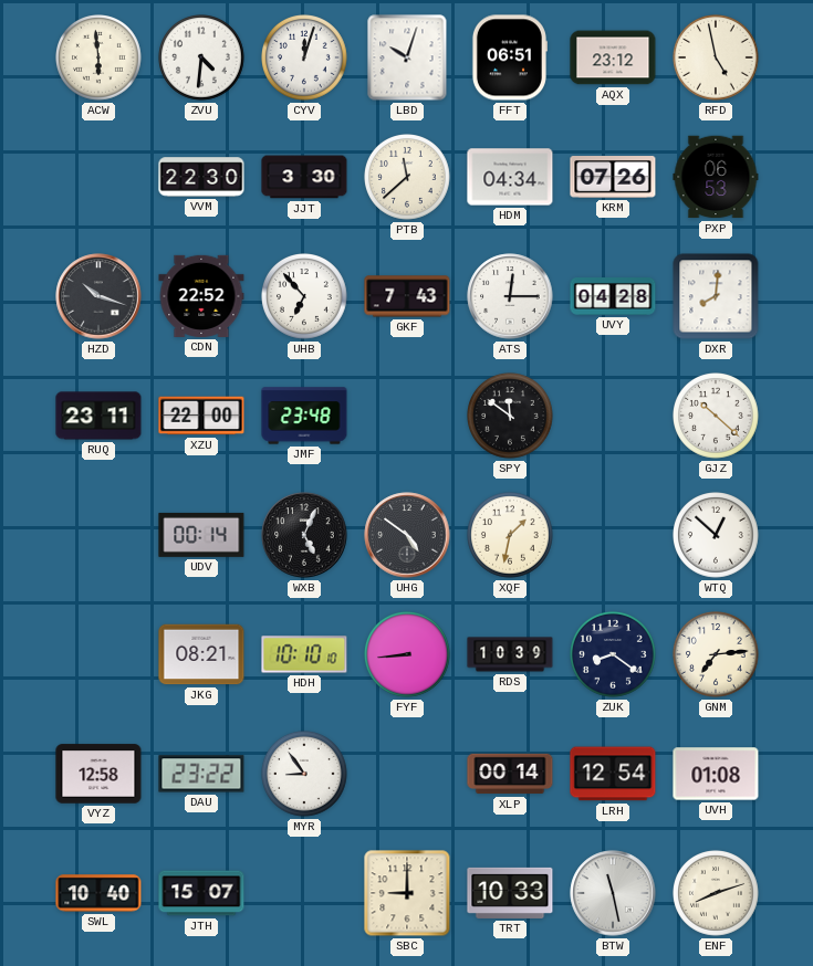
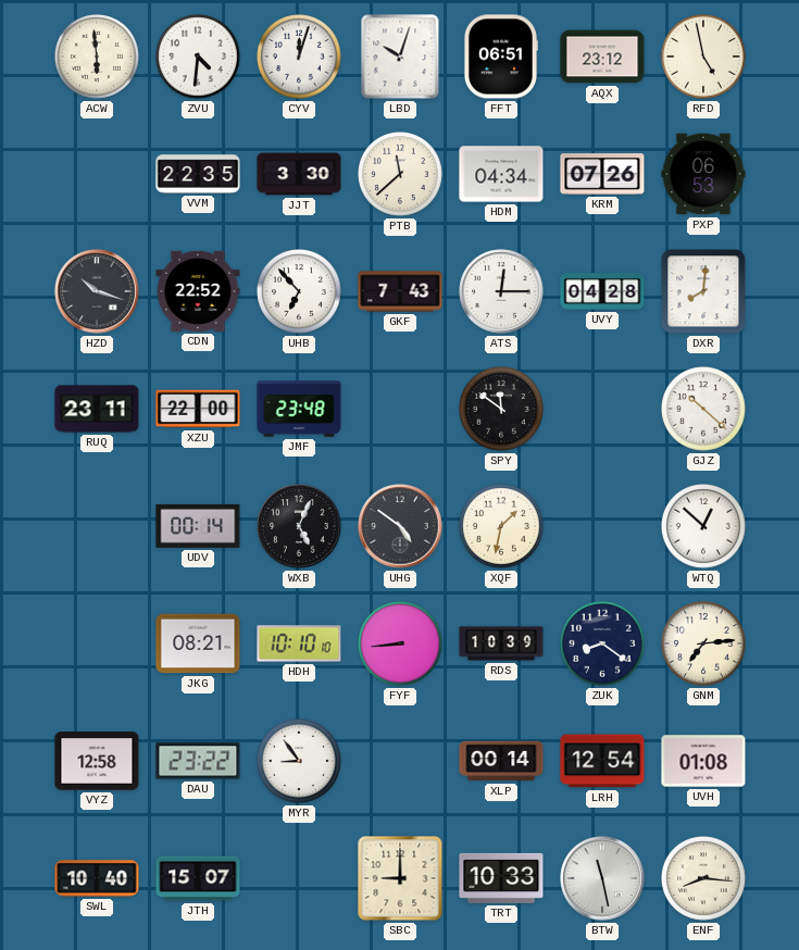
VVM: 22:30 -> 22:35 (198, 174)
ENF: 8:12 -> 8:16 (704, 879)
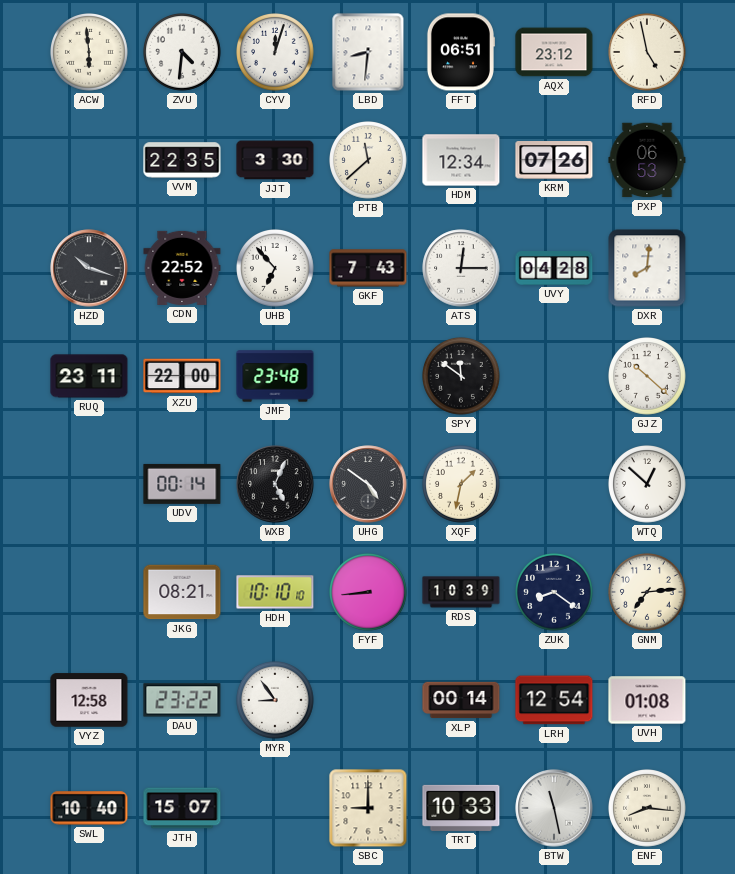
LBD: 10:03 -> 8:31 (368, 52)
HDM: 04:34 -> 12:34 (461, 160)
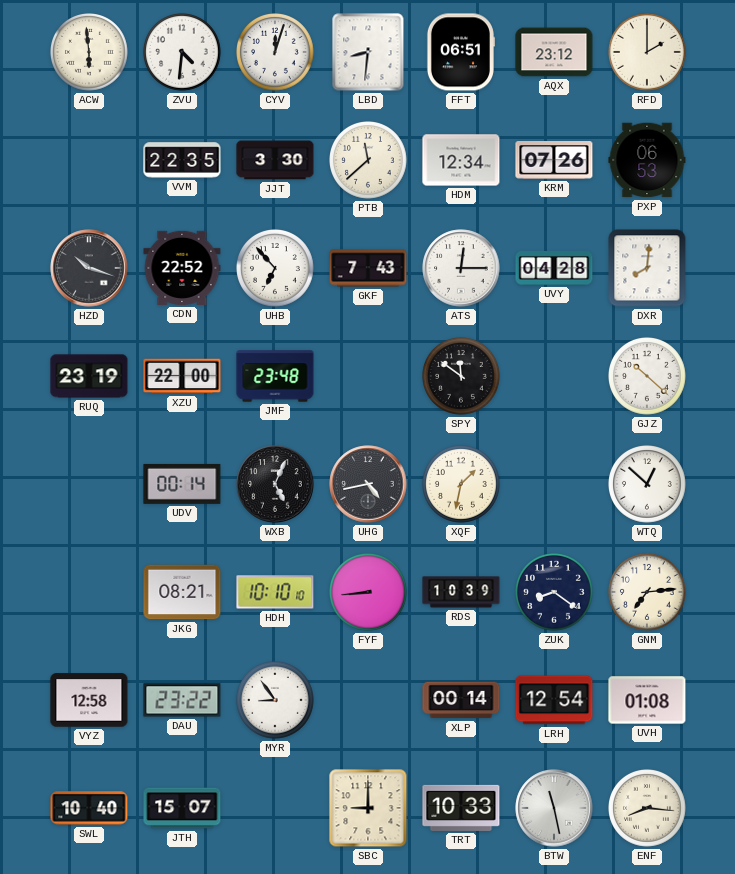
RFD: 4:58 -> 2:00 (648, 53)
RUQ: 23:11 -> 23:19 (89, 376)
UHG: 4:51 -> 4:43 (368, 484)
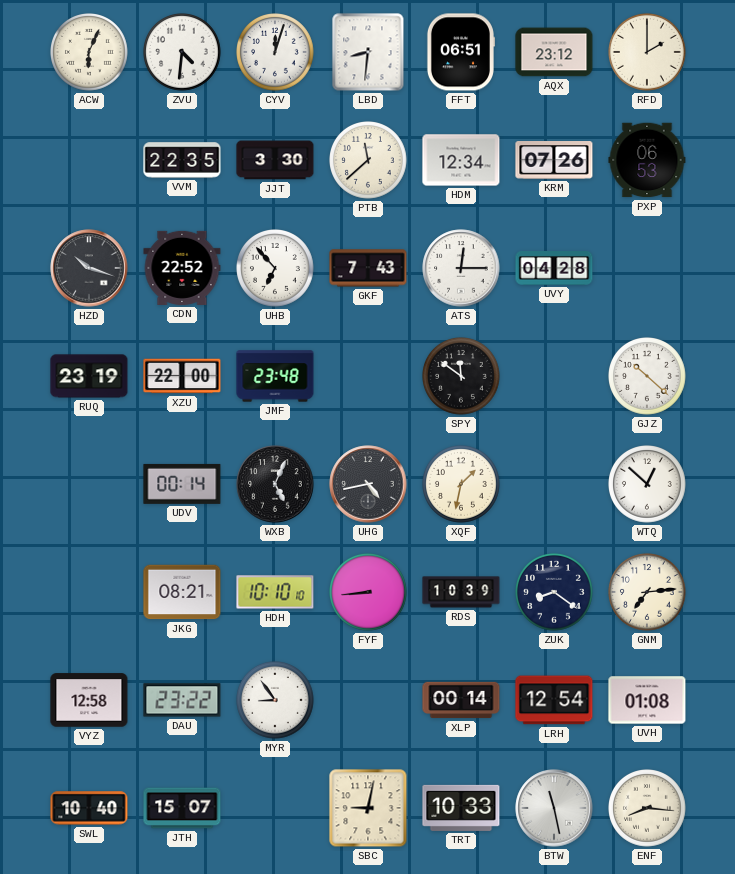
ACW: 5:59 -> 6:04 (90, 53)
DXR: 8:01 -> none (647, 268)
SBC: 9:00 -> 9:02 (368, 808)
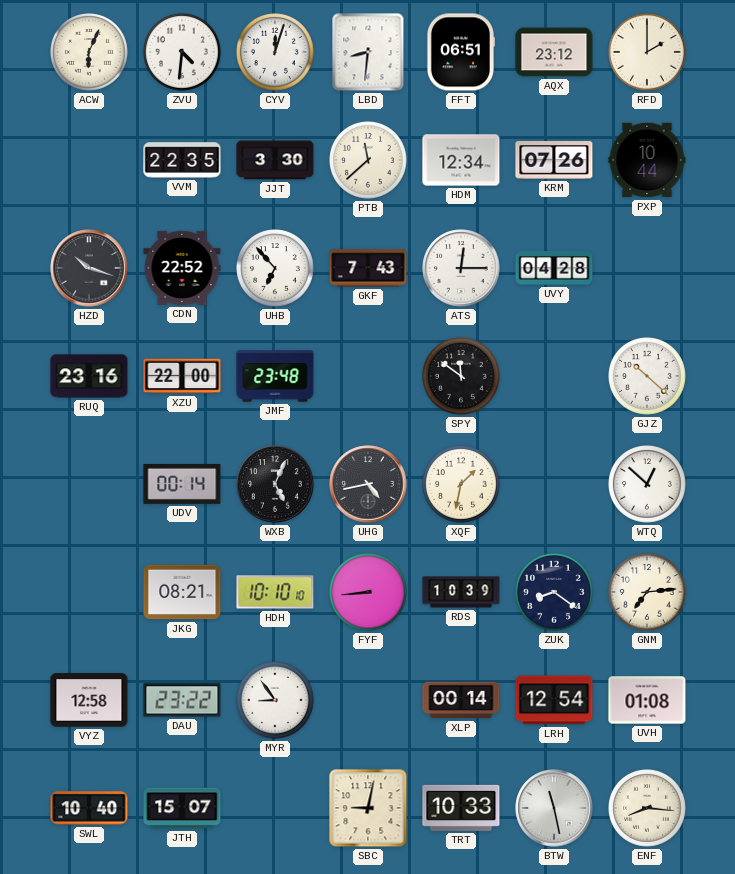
PXP: 06:53 -> 10:44 (647, 160)
RUQ: 23:19 -> 23:16 (89, 376)
